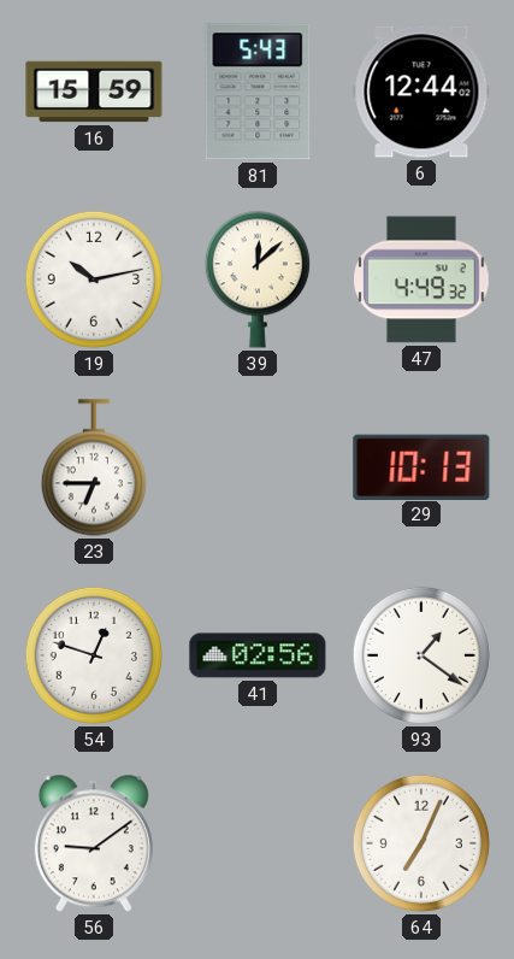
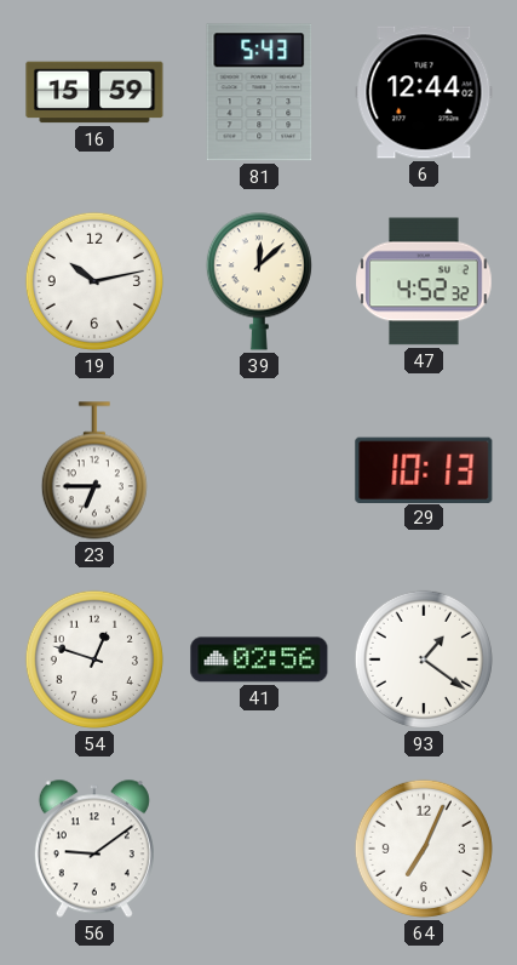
47: 4:49 -> 4:52 (424, 281)
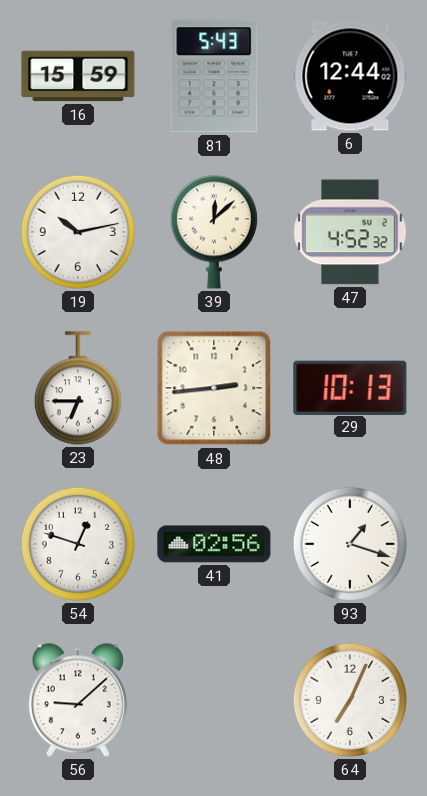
48: none -> 2:44 (214, 388)
93: 1:21 -> 1:18 (350, 544)
56: 9:09 -> 9:08 (78, 700)
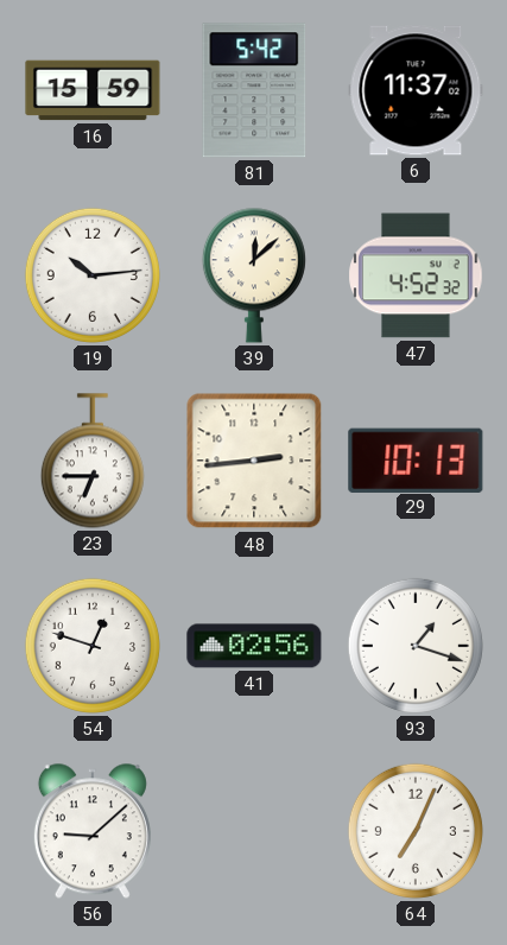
81: 5:43 -> 5:42 (254, 90)
6: 12:44 -> 11:37 (416, 90)
19: 10:13 -> 10:14 (93, 275)
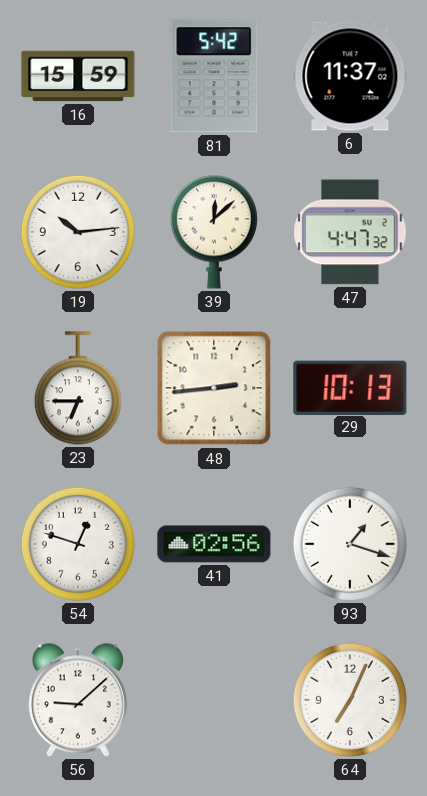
47: 4:52 -> 4:47 (350, 232)
